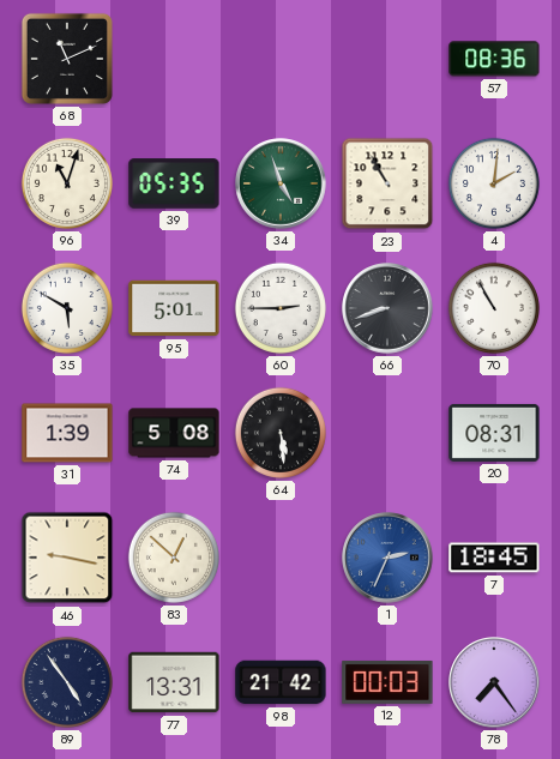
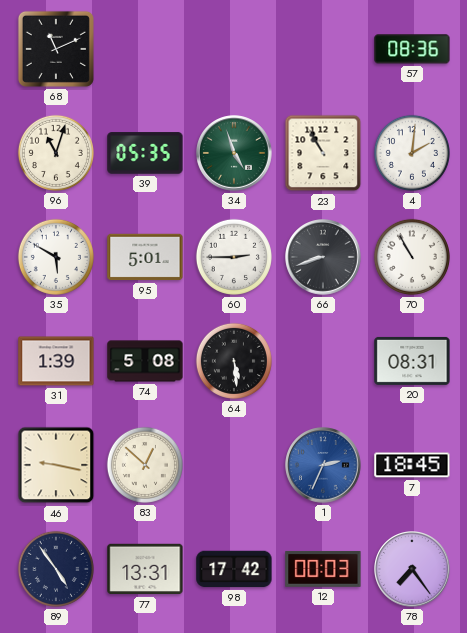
98: 21:42 -> 17:42 (234, 569)
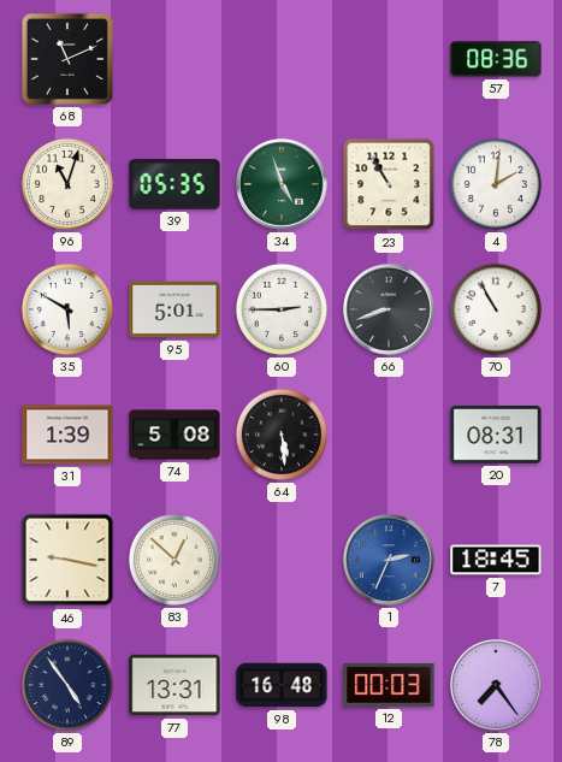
98: 17:42 -> 16:48 (282, 685)
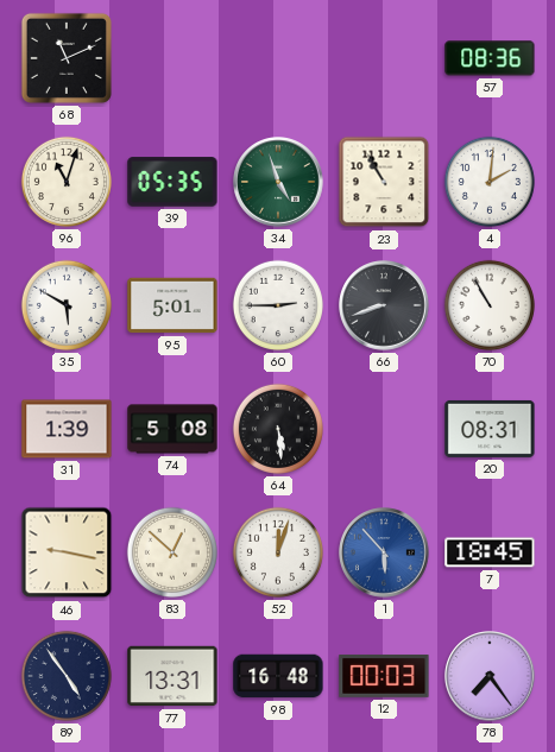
52: none -> 12:03 (278, 552)
1: 2:34 -> 5:53 (384, 552)
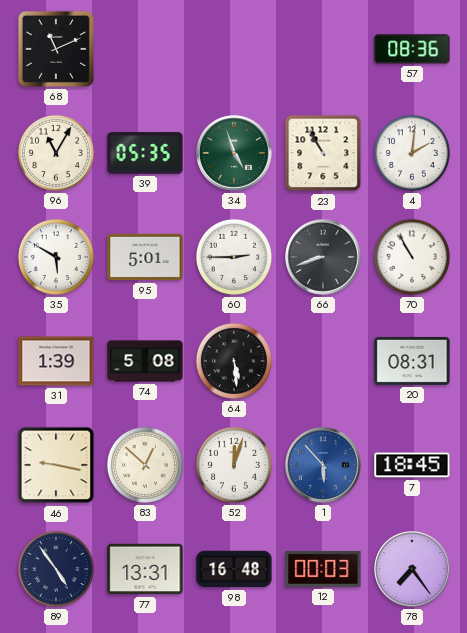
96: 11:03 -> 11:05 (56, 153)
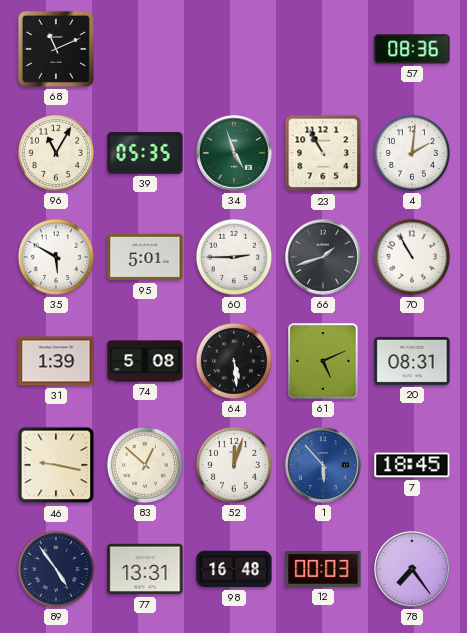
66: 8:42 -> 1:42 (323, 257)
61: none -> 5:11 (323, 361)
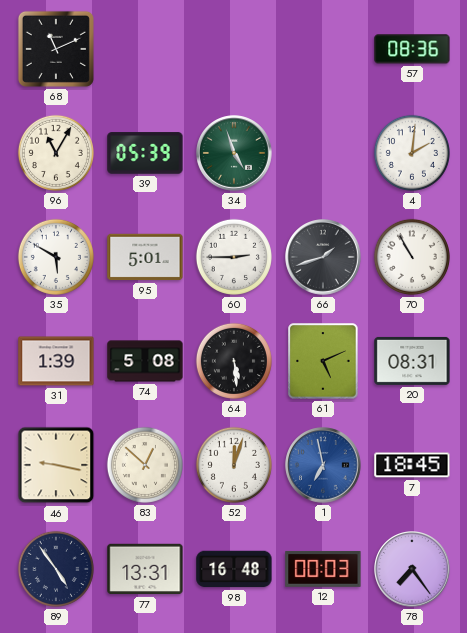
39: 05:35 -> 05:39 (145, 153)
23: 10:55 -> none (323, 153)
1: 5:53 -> 6:58 (323, 465)
